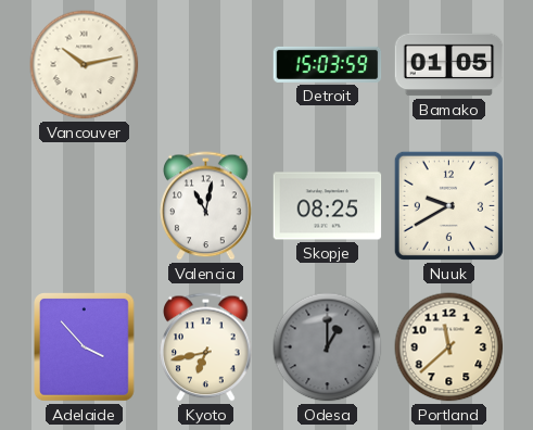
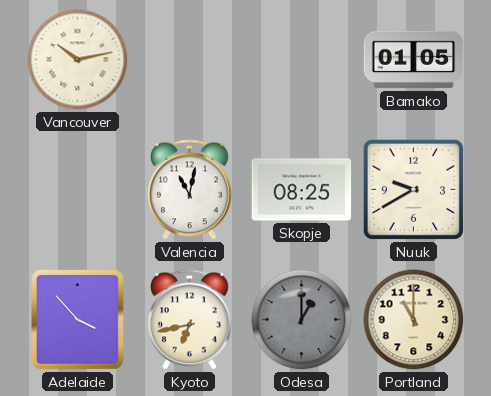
Detroit: 15:03 -> none (328, 64)
Portland: 11:38 -> 11:00 (414, 320)
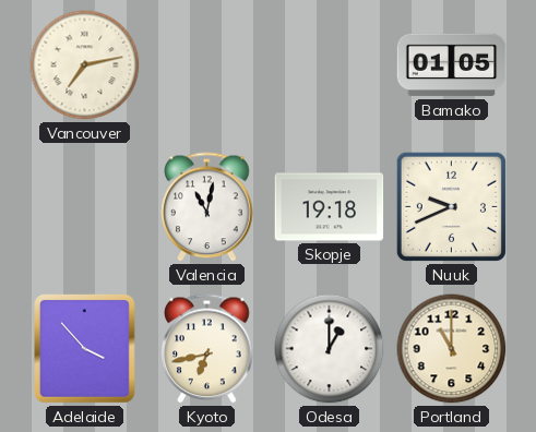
Vancouver: 10:13 -> 7:13 (85, 65)
Skopje: 08:25 -> 19:18 (330, 207)
Nuuk: 9:40 -> 9:41 (451, 206)
Odesa dial: grey -> white (330, 349)
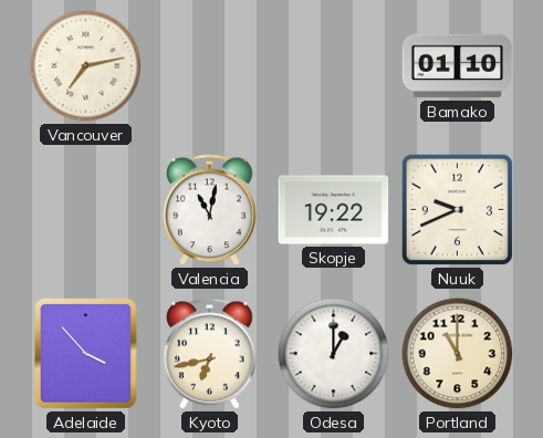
Bamako: 01:05 -> 01:10 (458, 66)
Skopje: 19:18 -> 19:22 (334, 210)
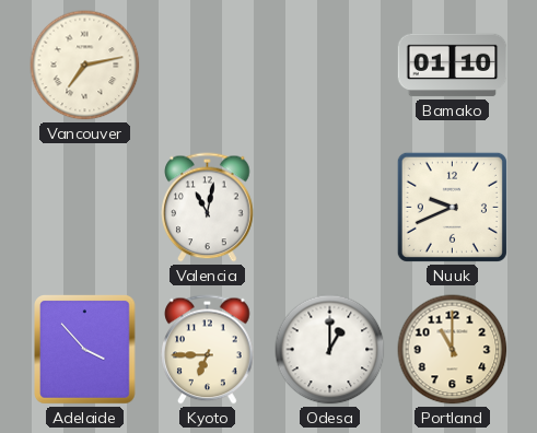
Skopje: 19:22 -> none (334, 210)
Kyoto: 6:43 -> 6:45 (208, 350)
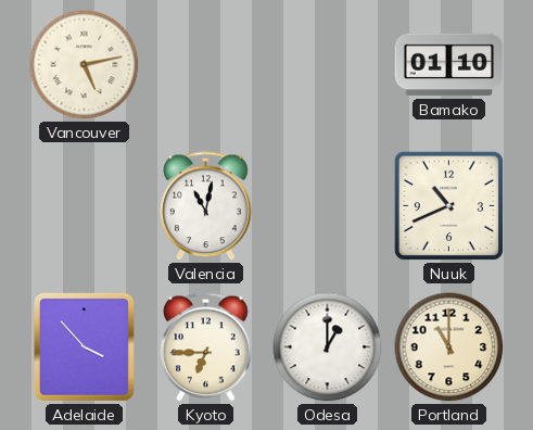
Vancouver: 7:13 -> 5:13 (85, 65)
Nuuk: 9:41 -> 10:41 (448, 205)
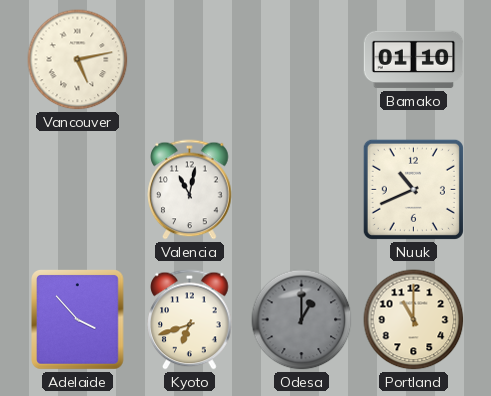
Kyoto: 6:45 -> 6:42 (190, 320)
Odesa dial: white -> grey (302, 320)
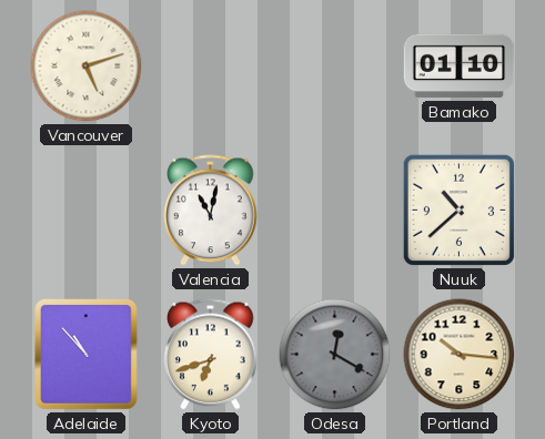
Vancouver: 5:13 -> 5:12 (87, 67)
Nuuk: 10:41 -> 10:38 (458, 210)
Adelaide: 3:53 -> 10:53 (87, 355)
Odesa: 1:00 -> 12:20 (335, 355)
Portland: 11:00 -> 10:16 (460, 355)
